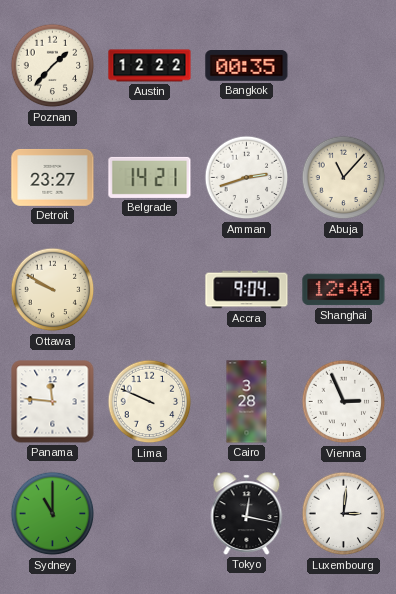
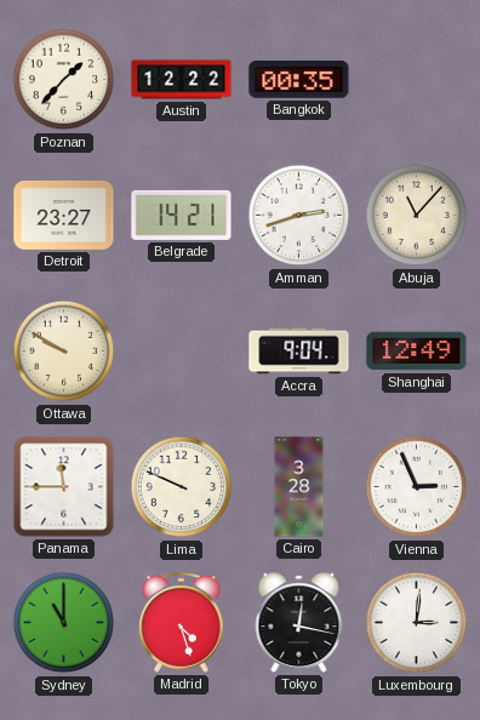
Shanghai: 12:40 -> 12:49 (417, 352)
Panama: 11:46 -> 11:45 (64, 487)
Madrid: none -> 4:27 (182, 622)
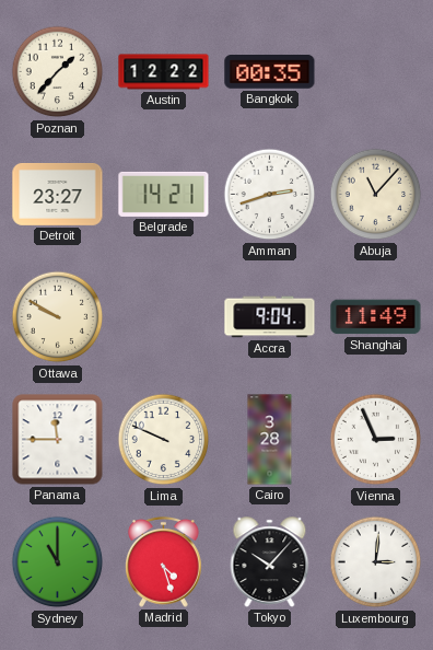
Shanghai: 12:49 -> 11:49 (376, 317)
Tokyo: 12:17 -> 10:07 (270, 562)
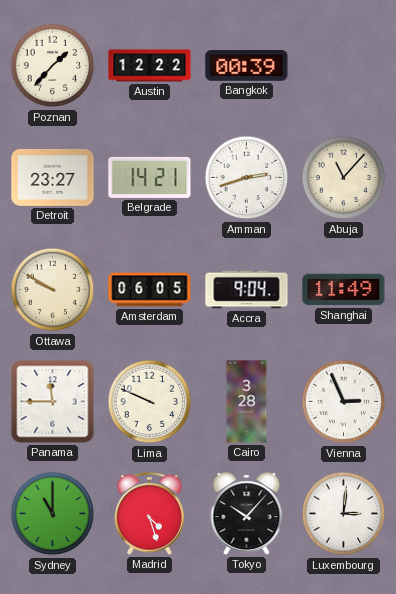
Bangkok: 00:35 -> 00:39 (247, 66)
Amsterdam: none -> 06:05 (150, 290)
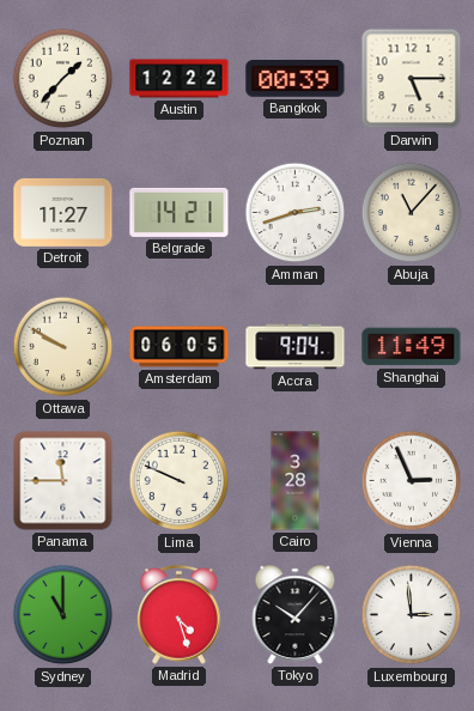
Darwin: none -> 5:15 (412, 79)
Detroit: 23:27 -> 11:27 (63, 212)
Luxembourg: 3:01 -> 2:59 (412, 615)
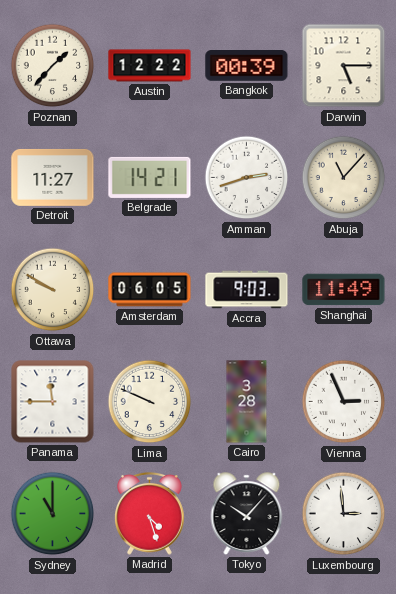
Accra: 9:04 -> 9:03 (247, 290)
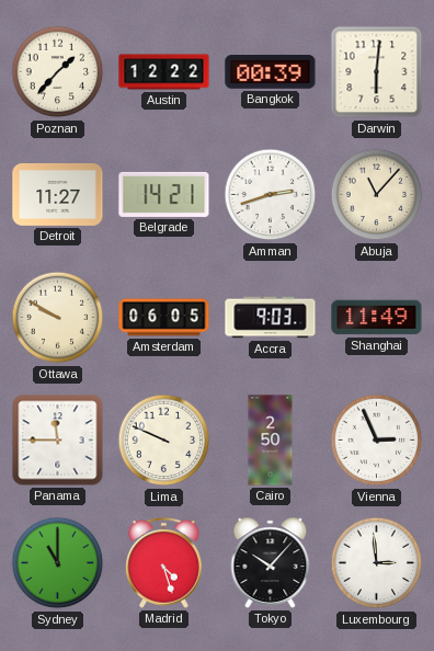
Darwin: 5:15 -> 6:01 (377, 72)
Cairo: 3:28 -> 2:50 (271, 441)
